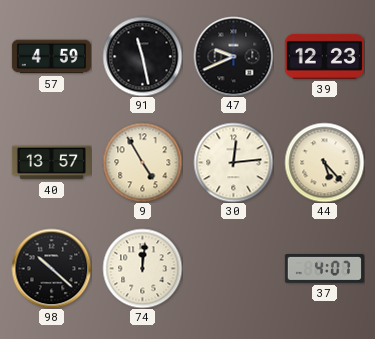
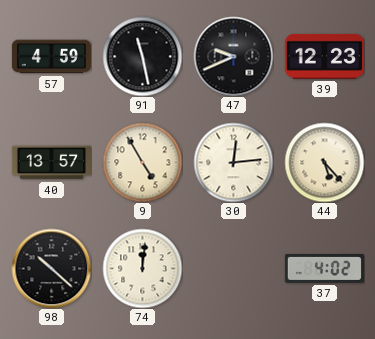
37: 4:07 -> 4:02 (324, 269)
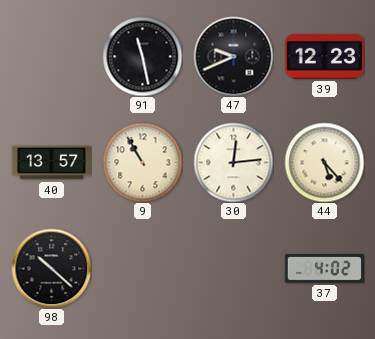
57: 4:59 -> none (51, 57)
9: 4:55 -> 10:55 (142, 162)
74: 12:01 -> none (142, 268)
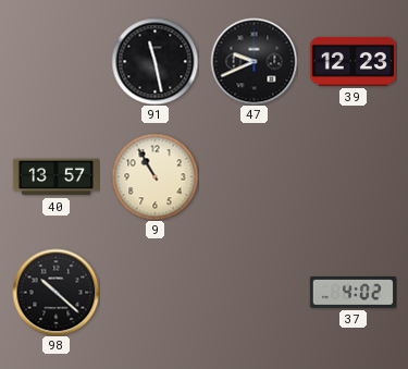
30: 12:14 -> none (233, 162)
44: 5:23 -> none (324, 162)
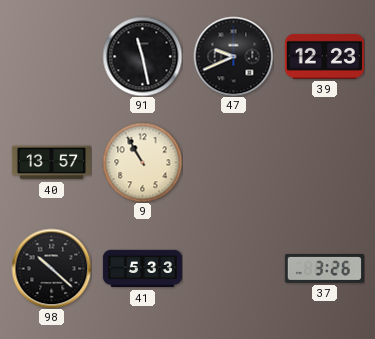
41: none -> 5:33 (142, 269)
37: 4:02 -> 3:26 (324, 269)
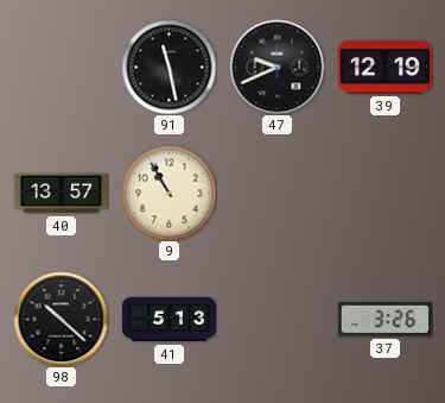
39: 12:23 -> 12:19 (384, 67)
41: 5:33 -> 5:13 (169, 320)
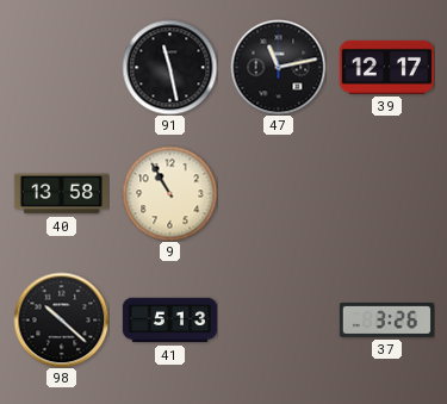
47: 9:41 -> 11:13 (278, 67)
39: 12:19 -> 12:17 (386, 67)
40: 13:57 -> 13:58 (61, 194)
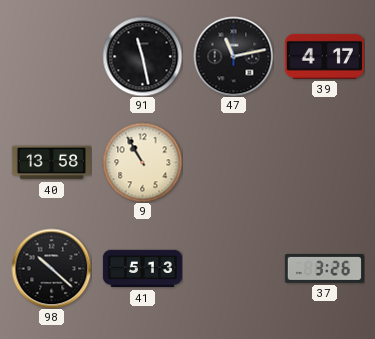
39: 12:17 -> 4:17 (324, 56)
